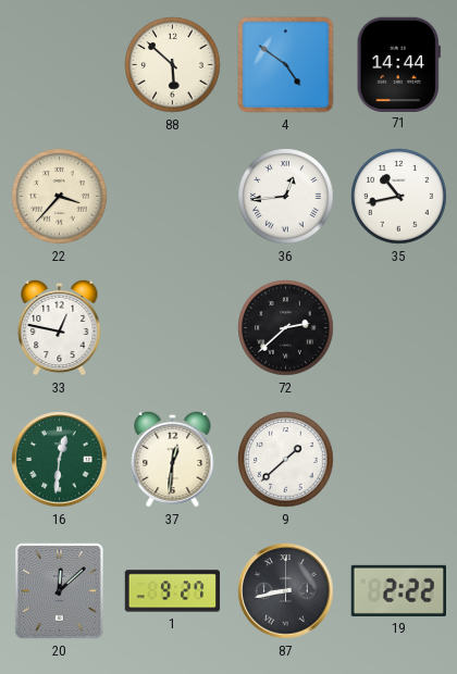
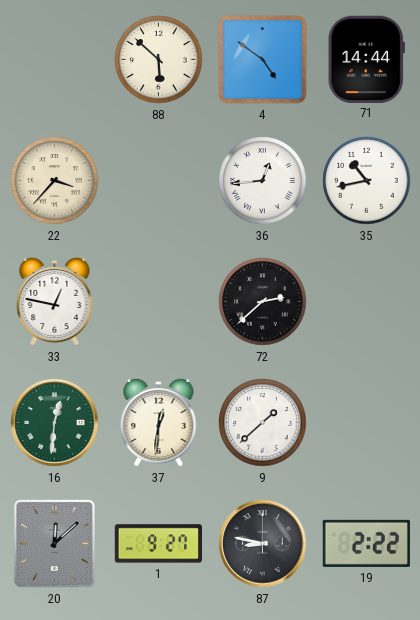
87: 8:43 -> 8:47 (263, 544)
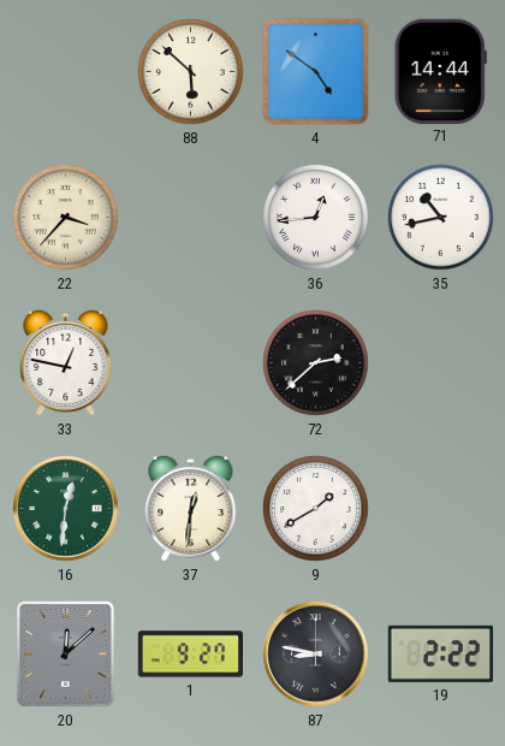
9: 1:38 -> 1:40 (316, 509)
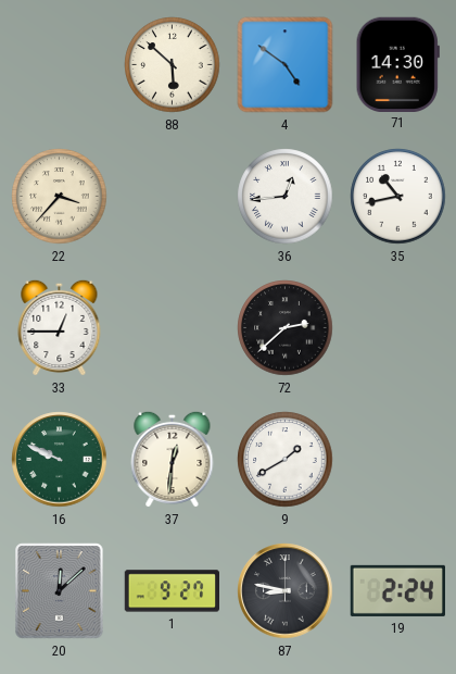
71: 14:44 -> 14:30 (397, 64)
33: 12:47 -> 12:45 (60, 327)
16: 12:31 -> 9:49 (60, 460)
19: 2:22 -> 2:24 (397, 590)
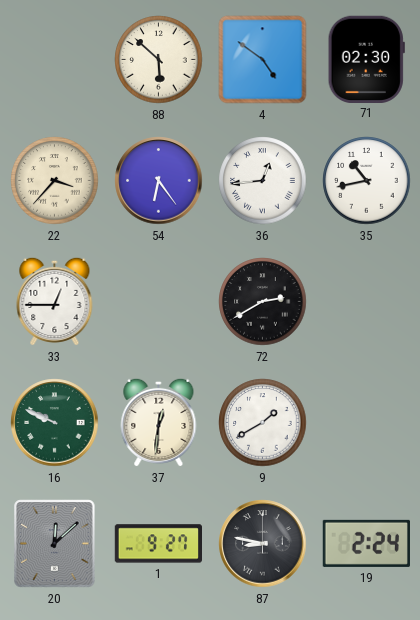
71: 14:30 -> 02:30 (366, 59)
54: none -> 6:24 (159, 181)
72: 2:38 -> 2:40 (263, 302)
